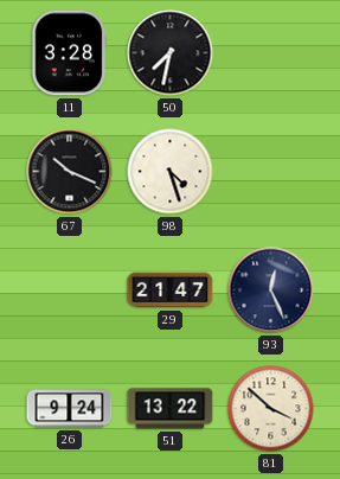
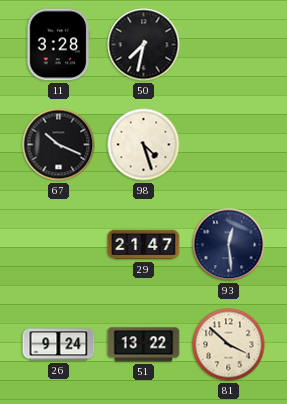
93: 12:26 -> 12:29 (229, 245)
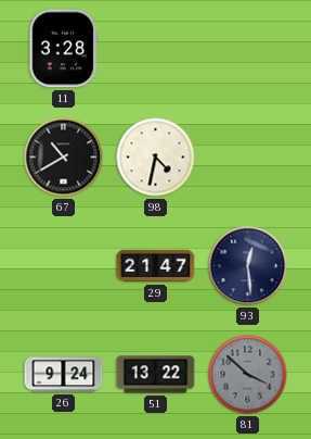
50: 7:32 -> none (144, 45)
67: 10:19 -> 10:40 (64, 158)
98: 4:27 -> 4:32 (156, 158)
81 dial: cream -> grey (248, 375)
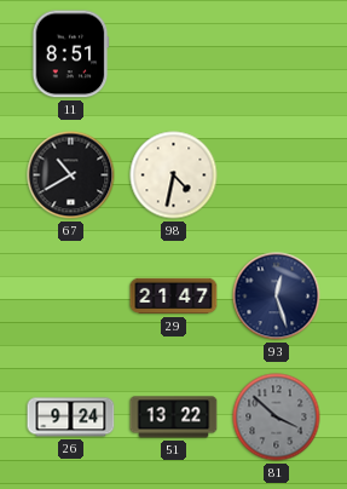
11: 3:28 -> 8:51 (70, 54)
93: 12:29 -> 12:27 (277, 297)
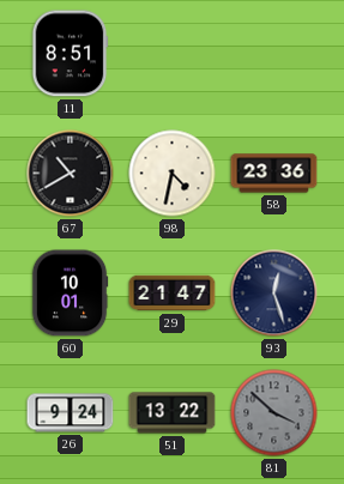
58: none -> 23:36 (274, 174)
60: none -> 10:01 (70, 294)
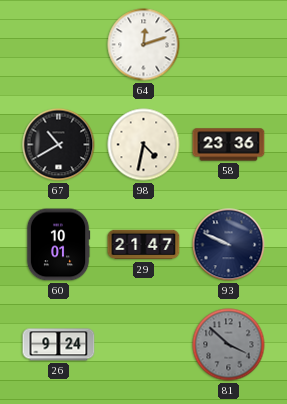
11: 8:51 -> none (70, 54)
64: none -> 12:12 (144, 45)
93: 12:27 -> 9:49 (229, 245)
51: 13:22 -> none (173, 413)
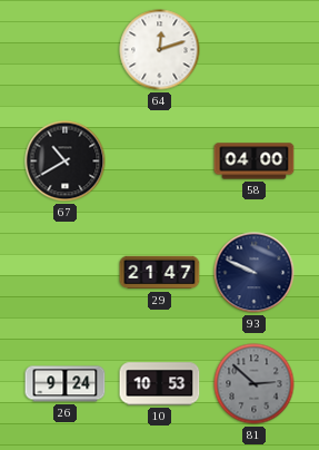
98: 4:32 -> none (144, 145)
58: 23:36 -> 04:00 (255, 162)
60: 10:01 -> none (58, 245)
10: none -> 10:53 (160, 384)
81: 3:52 -> 2:52 (255, 384)
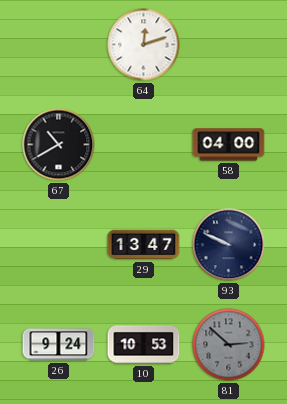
29: 21:47 -> 13:47 (144, 245)
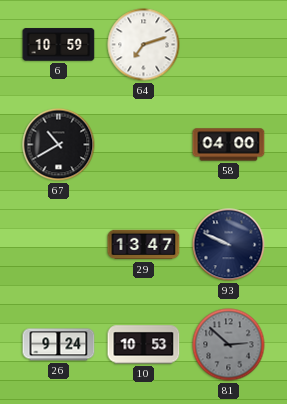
6: none -> 10:59 (59, 45)
64: 12:12 -> 7:12 (144, 45)
